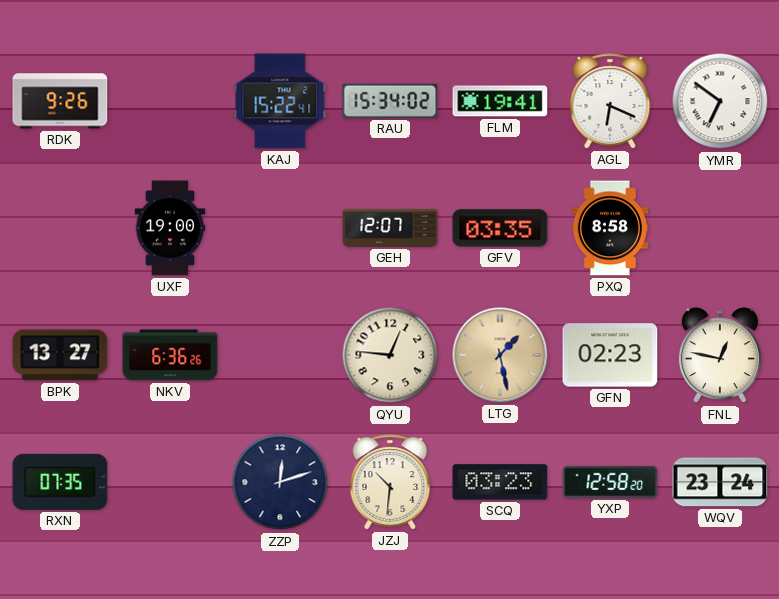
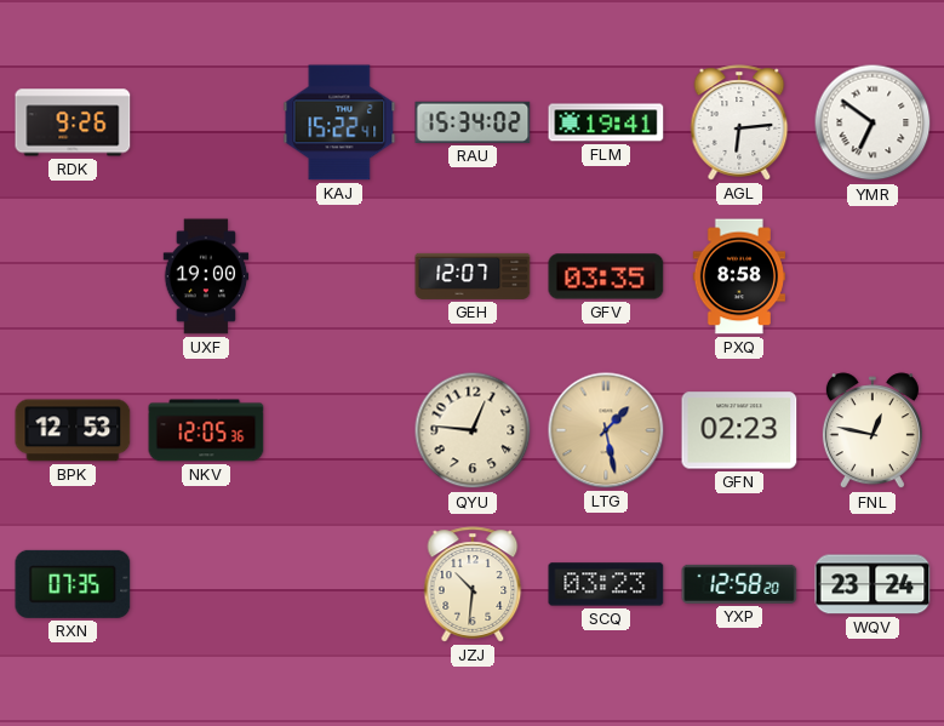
AGL: 6:19 -> 6:14 (739, 122)
BPK: 13:27 -> 12:53 (73, 430)
NKV: 6:36 -> 12:05 (206, 430)
ZZP: 12:12 -> none (280, 482)
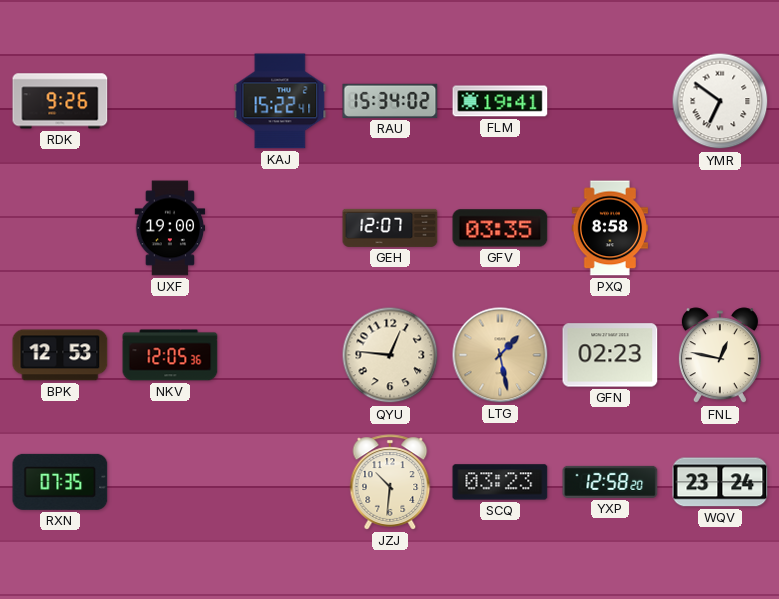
AGL: 6:14 -> none (739, 122)
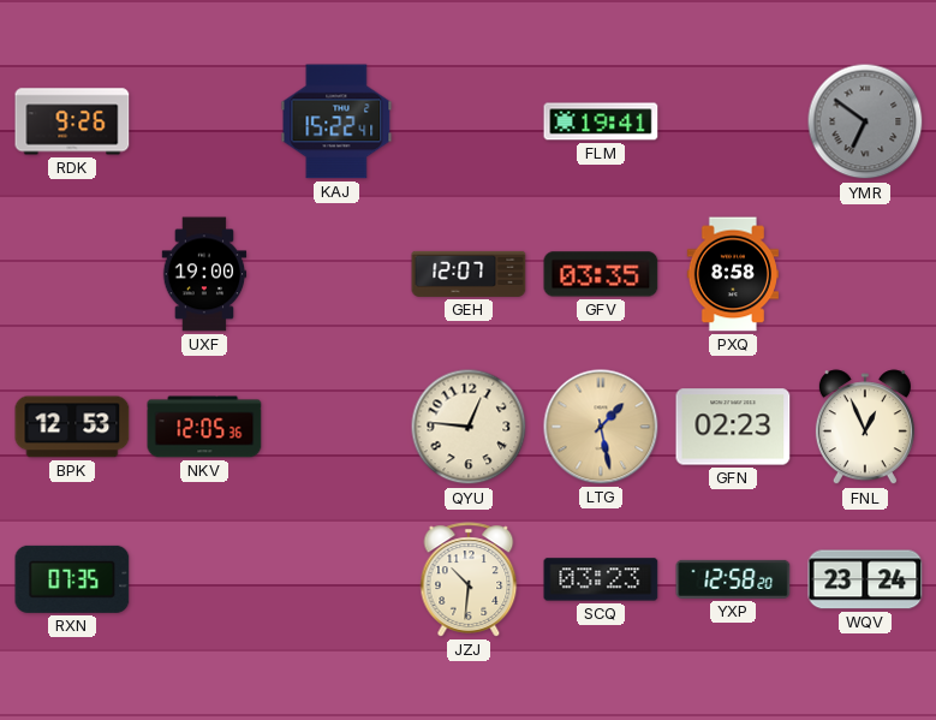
RAU: 15:34 -> none (390, 101)
YMR dial: white -> grey (865, 121)
FNL: 12:47 -> 12:56 (865, 428)
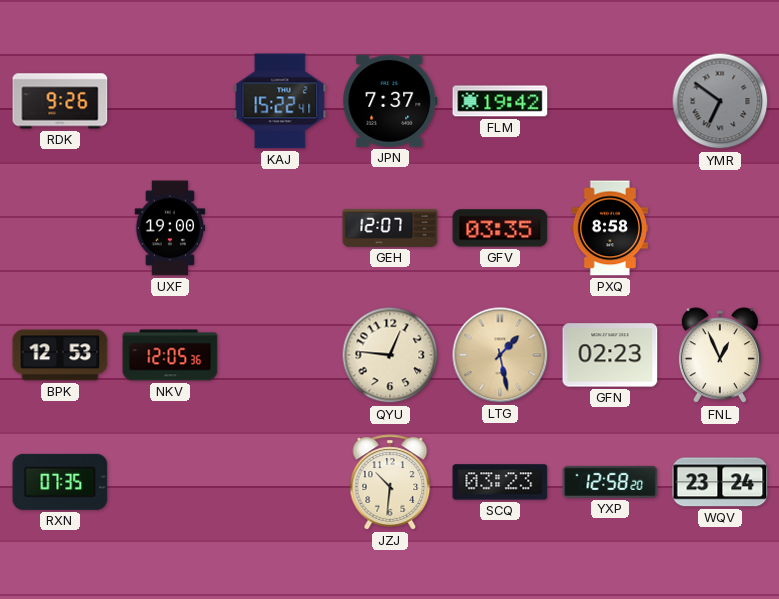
JPN: none -> 7:37 (390, 101)
FLM: 19:41 -> 19:42 (500, 101)
